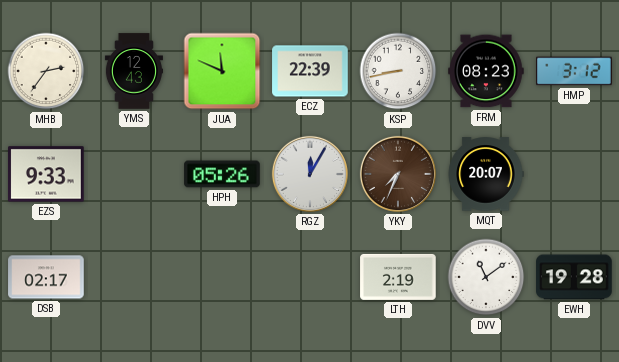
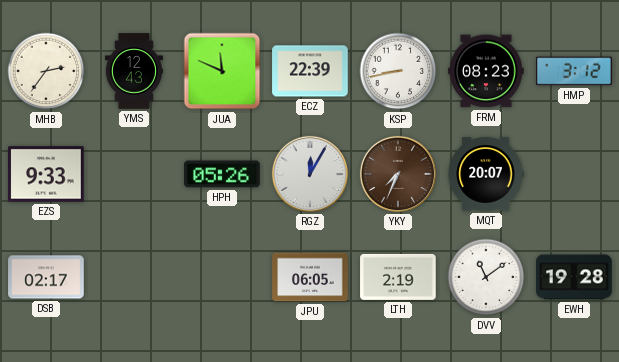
JPU: none -> 06:05 (310, 277)
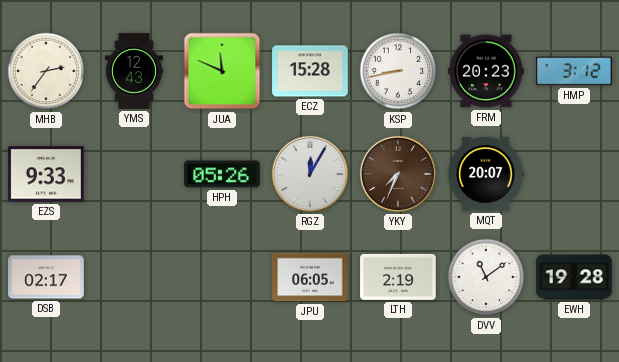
ECZ: 22:39 -> 15:28 (310, 71)
FRM: 08:23 -> 20:23 (486, 71)
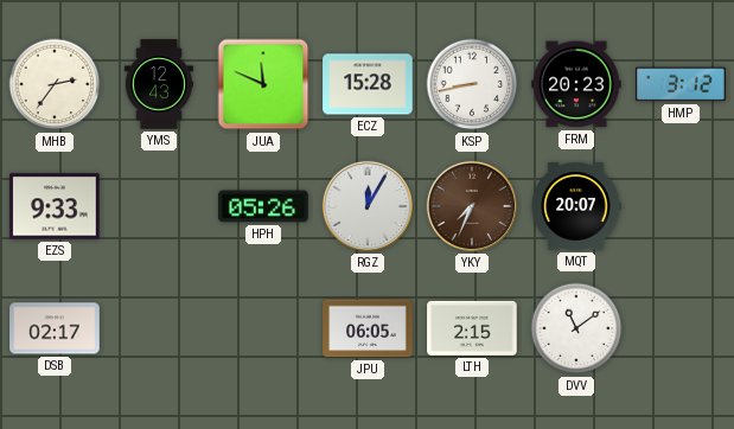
LTH: 2:19 -> 2:15 (472, 328)
EWH: 19:28 -> none (574, 277)
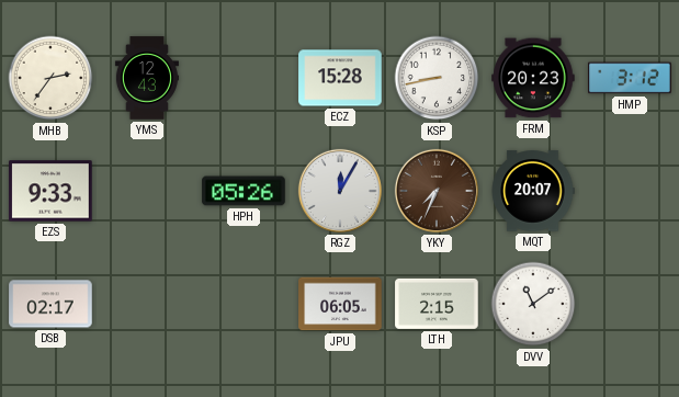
JUA: 11:49 -> none (263, 84)
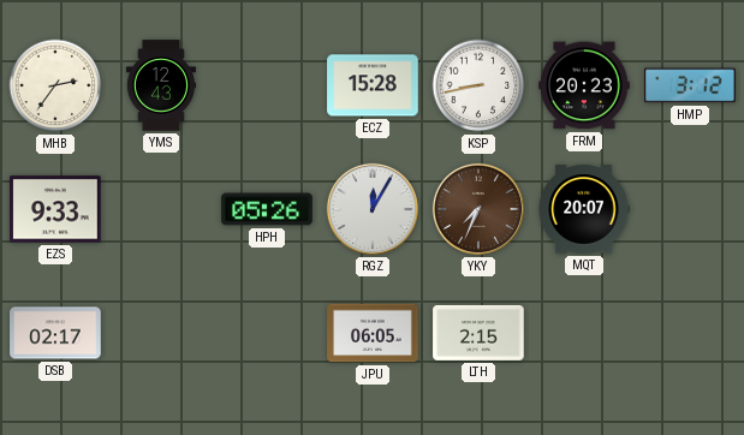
DVV: 11:09 -> none (533, 304)
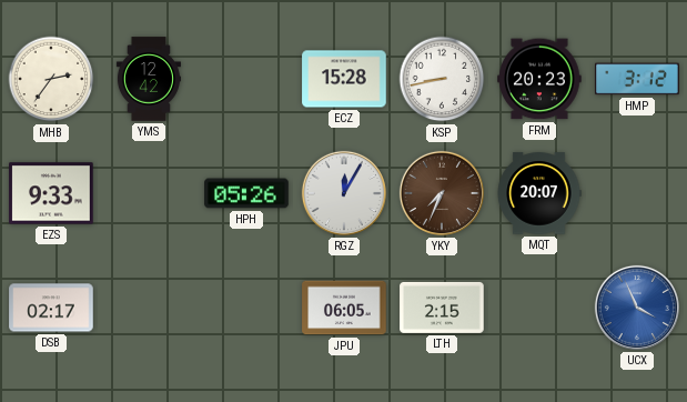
YMS: 12:43 -> 12:42 (149, 79)
UCX: none -> 3:56 (637, 308)
